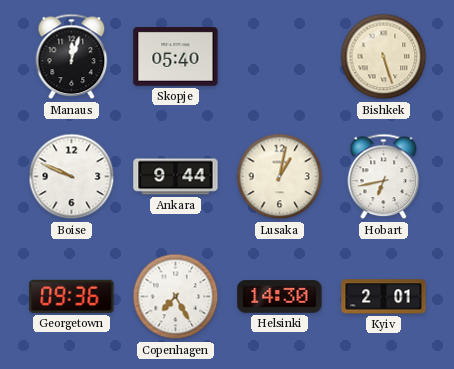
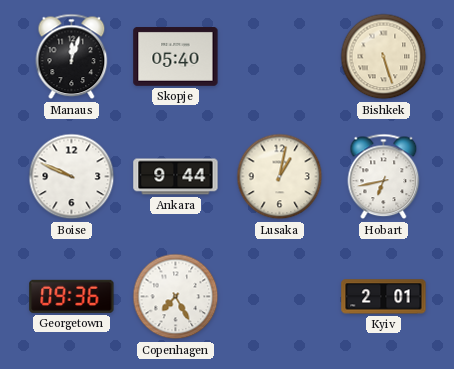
Helsinki: 14:30 -> none (280, 297)
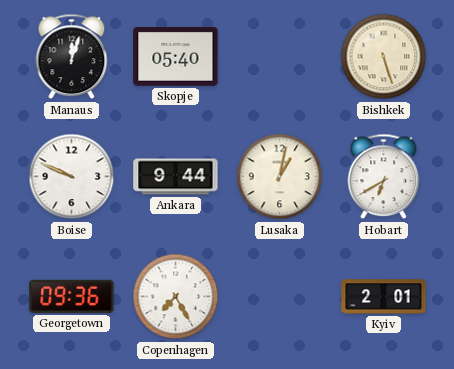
Hobart: 6:43 -> 6:40 (384, 177)
